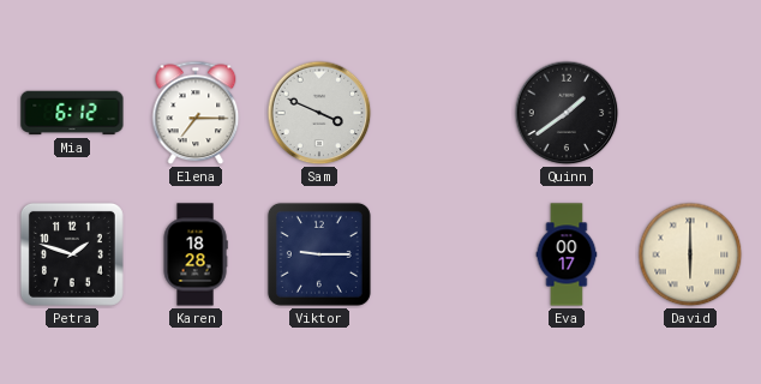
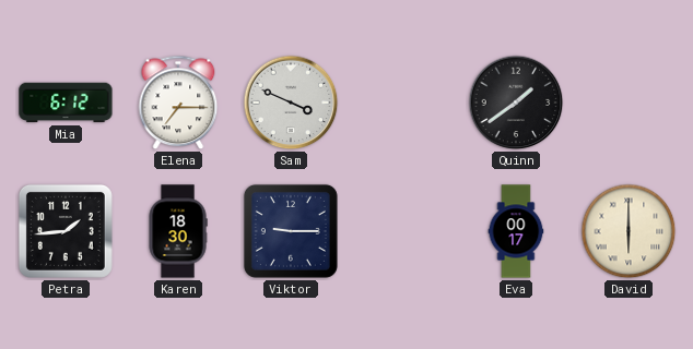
Petra: 1:48 -> 1:44 (66, 231)
Karen: 18:28 -> 18:30 (178, 231)
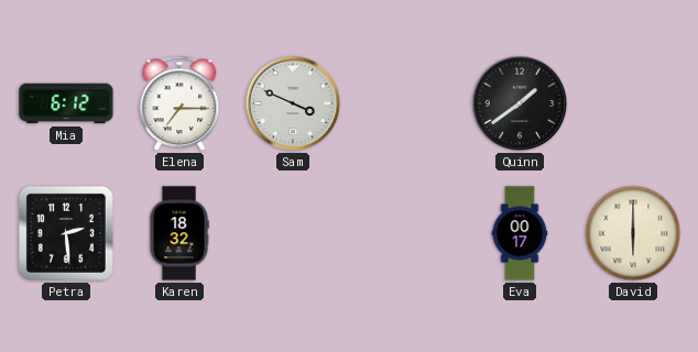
Petra: 1:44 -> 2:29 (66, 233)
Karen: 18:30 -> 18:32 (179, 233)
Viktor: 9:15 -> none (291, 231)
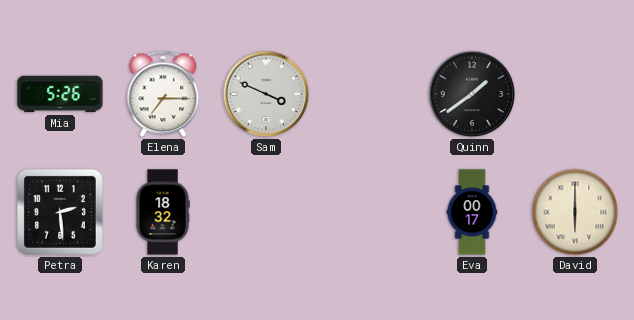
Mia: 6:12 -> 5:26 (60, 94)
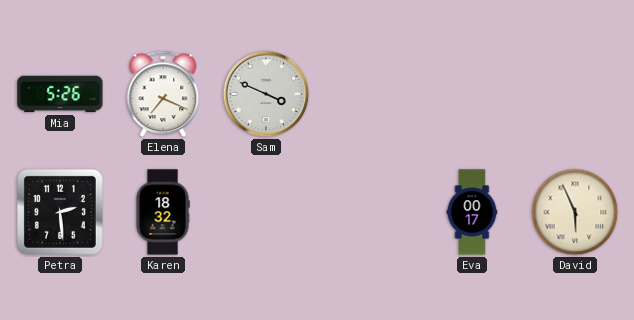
Elena: 7:15 -> 7:19 (163, 94)
Quinn: 1:39 -> none (472, 94)
David: 6:00 -> 5:56 (575, 212)
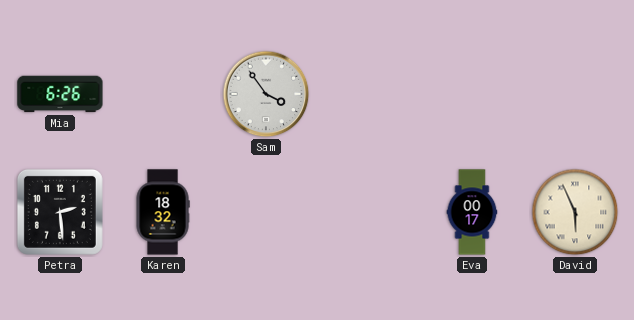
Mia: 5:26 -> 6:26 (60, 94)
Elena: 7:19 -> none (163, 94)
Sam: 3:49 -> 3:54 (266, 94)
